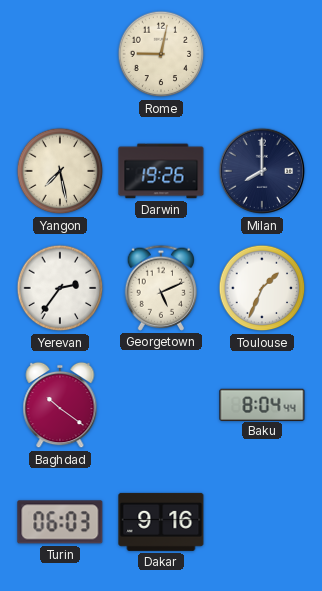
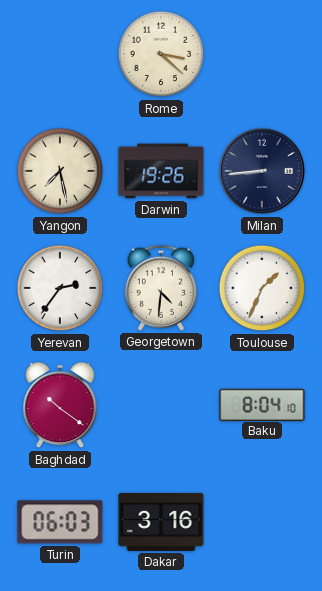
Rome: 9:02 -> 3:22 (161, 54)
Milan: 8:00 -> 8:44 (262, 171)
Georgetown: 5:11 -> 4:31 (160, 288)
Baku: 8:04:44 -> 8:04:10 (262, 404)
Dakar: 9:16 -> 3:16 (161, 522)
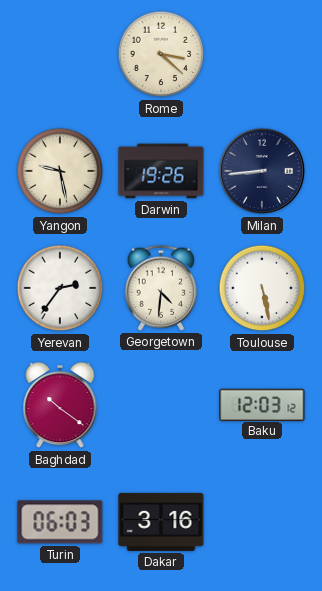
Yangon: 7:28 -> 9:28 (60, 171)
Toulouse: 1:34 -> 5:28 (262, 288)
Baku: 8:04 -> 12:03 (262, 404)
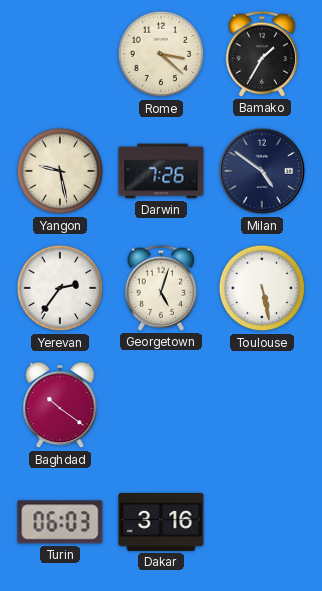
Bamako: none -> 1:35 (261, 54)
Darwin: 19:26 -> 7:26 (161, 171)
Milan: 8:44 -> 4:51 (262, 171)
Georgetown: 4:31 -> 5:03 (160, 288)
Baku: 12:03 -> none (262, 404)
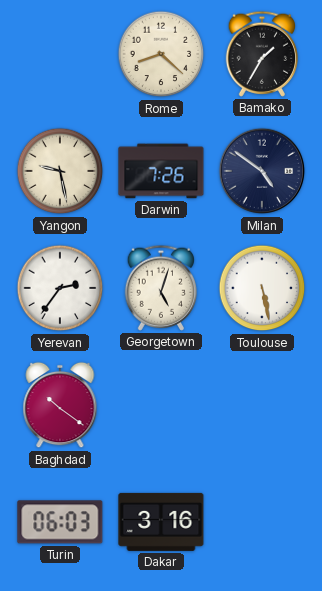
Rome: 3:22 -> 8:22 (161, 54)
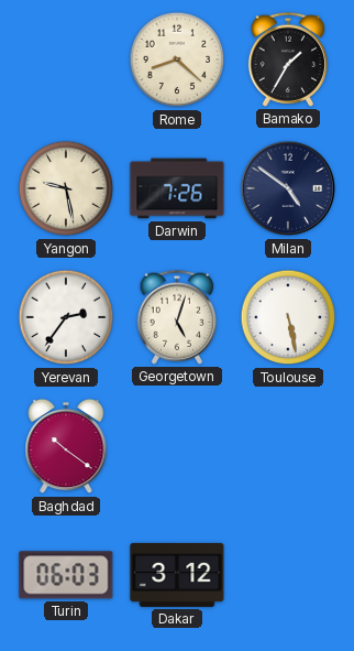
Dakar: 3:16 -> 3:12 (177, 575)
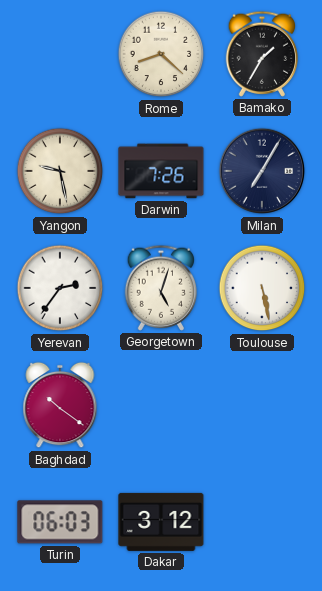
Milan: 4:51 -> 7:05 (262, 171)
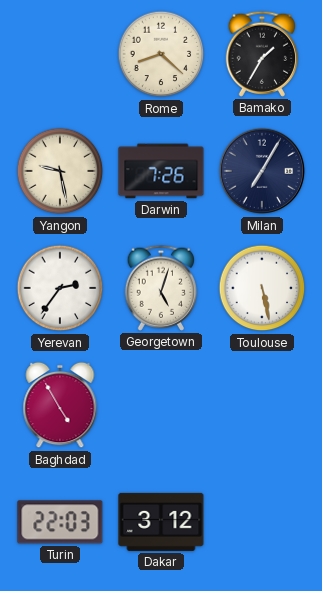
Baghdad: 10:21 -> 4:55 (60, 405)
Turin: 06:03 -> 22:03 (60, 522)
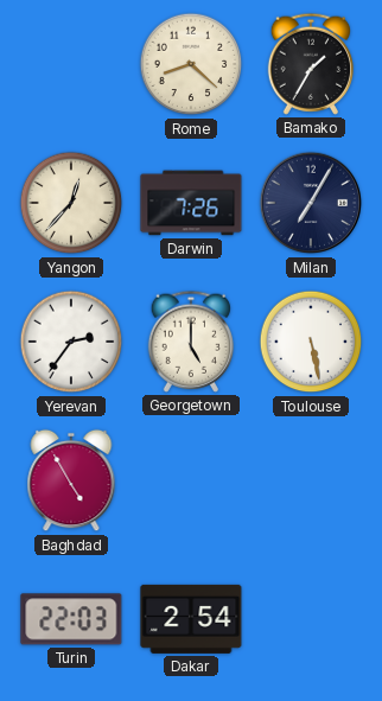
Yangon: 9:28 -> 12:37 (71, 203)
Georgetown: 5:03 -> 5:00 (190, 342)
Dakar: 3:12 -> 2:54 (191, 619)
